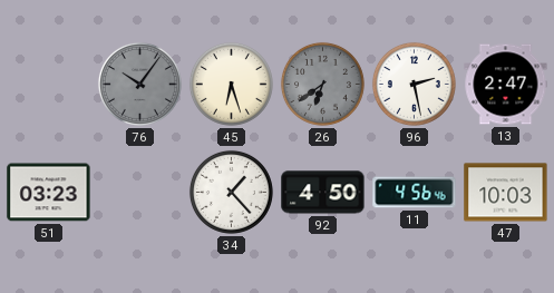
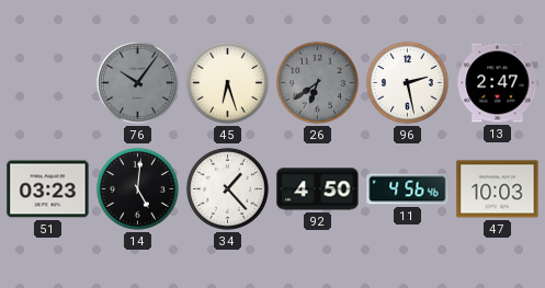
14: none -> 5:01 (137, 188)
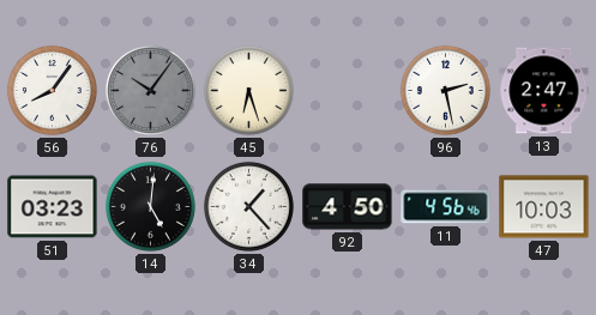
56: none -> 8:06 (52, 90)
26: 6:39 -> none (317, 82)
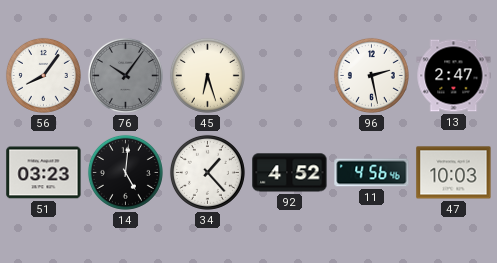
92: 4:50 -> 4:52 (290, 173)
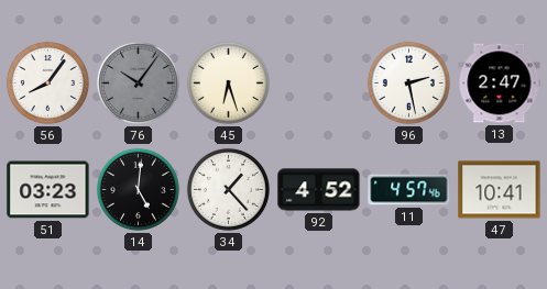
11: 4:56 -> 4:57 (409, 190)
47: 10:03 -> 10:41 (500, 190)
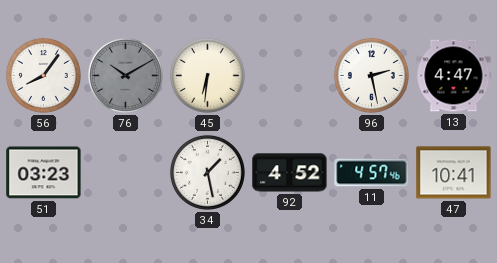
76: 10:06 -> 10:10 (125, 75)
45: 6:27 -> 6:31 (207, 75)
13: 2:47 -> 4:47 (454, 76)
14: 5:01 -> none (138, 189)
34: 1:23 -> 1:28 (207, 172)
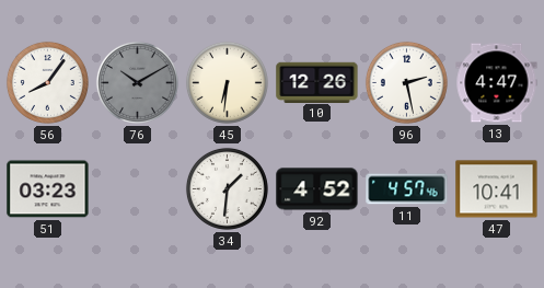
10: none -> 12:26 (317, 82)
34: 1:28 -> 1:31 (227, 188)
